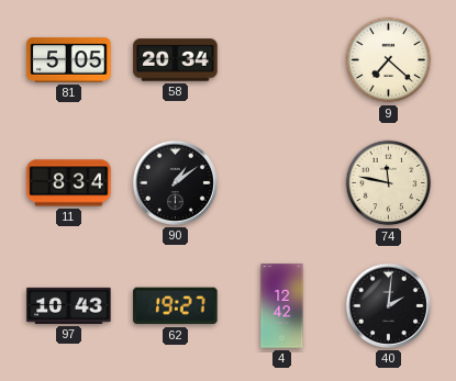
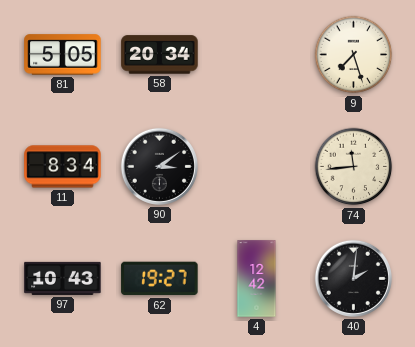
9: 7:22 -> 7:27 (354, 55)
90: 1:09 -> 3:09 (159, 166)
74: 11:47 -> 11:44 (354, 167)
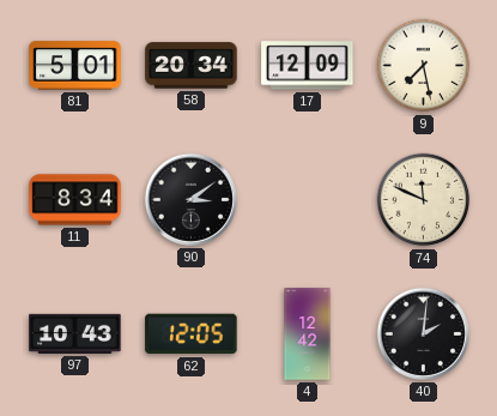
81: 5:05 -> 5:01 (75, 66)
17: none -> 12:09 (308, 66)
9: 7:27 -> 7:28 (424, 66)
74: 11:44 -> 11:49 (424, 200)
62: 19:27 -> 12:05 (192, 334)
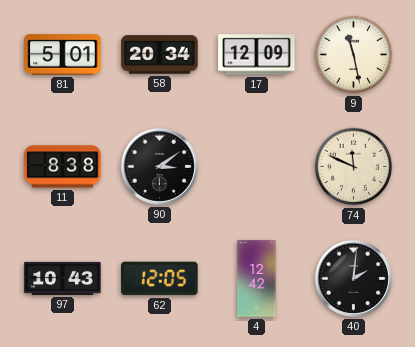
9: 7:28 -> 11:28 (354, 55)
11: 8:34 -> 8:38 (63, 167)
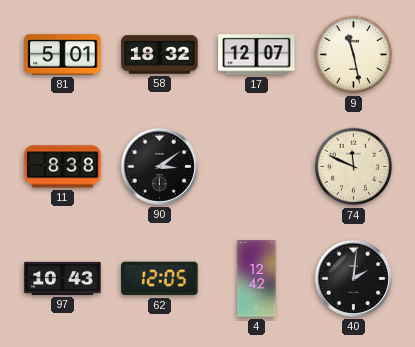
58: 20:34 -> 18:32 (160, 55)
17: 12:09 -> 12:07 (257, 55)
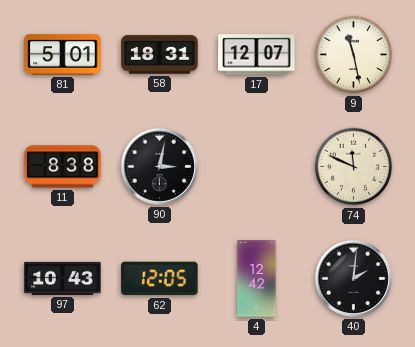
58: 18:32 -> 18:31 (160, 55)
90: 3:09 -> 3:02 (159, 166)
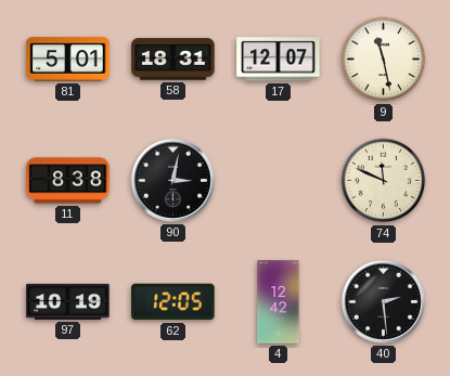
97: 10:43 -> 10:19 (68, 301)
40: 2:01 -> 2:29 (383, 301)
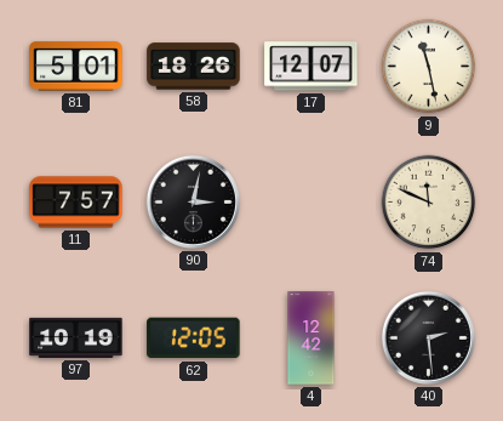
58: 18:31 -> 18:26 (194, 67)
11: 8:38 -> 7:57 (76, 203)
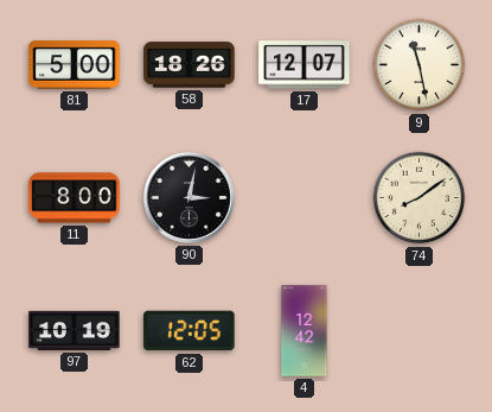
81: 5:01 -> 5:00 (75, 65)
11: 7:57 -> 8:00 (75, 198)
74: 11:49 -> 8:09 (420, 198)
40: 2:29 -> none (428, 337)
